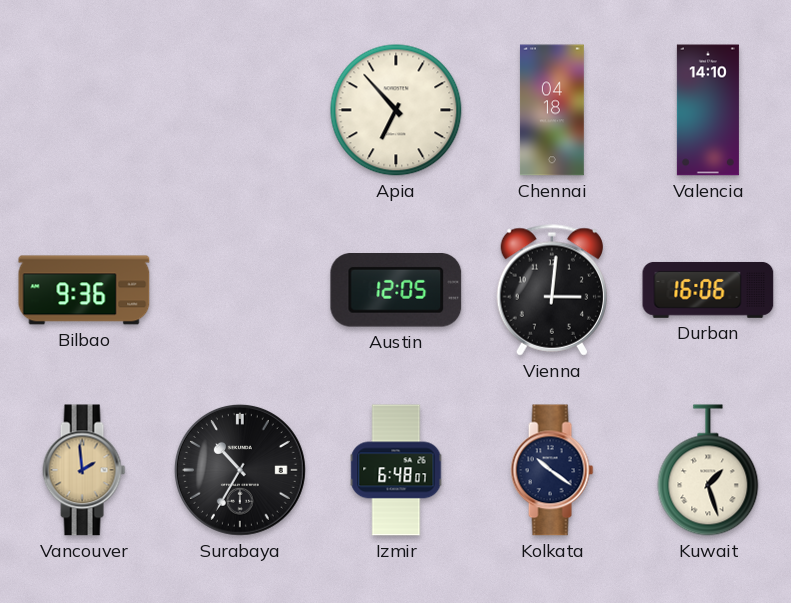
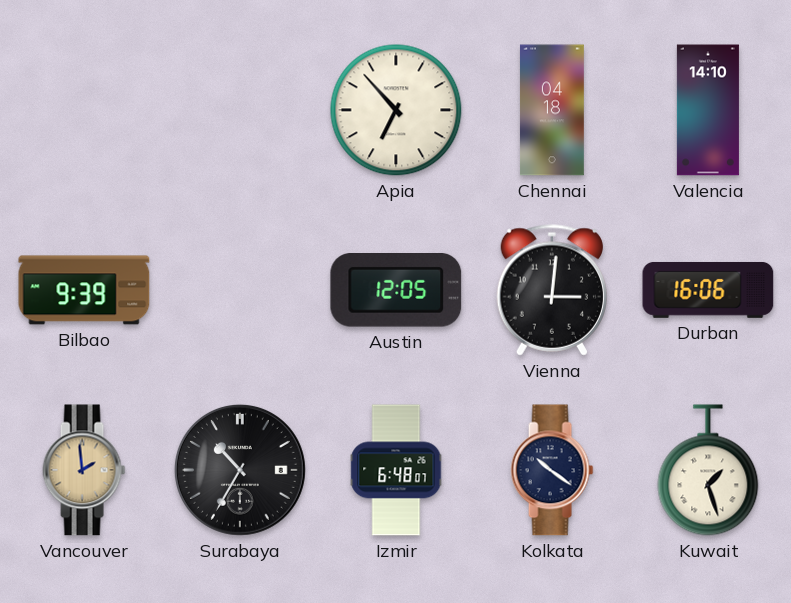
Bilbao: 9:36 -> 9:39 (84, 290)
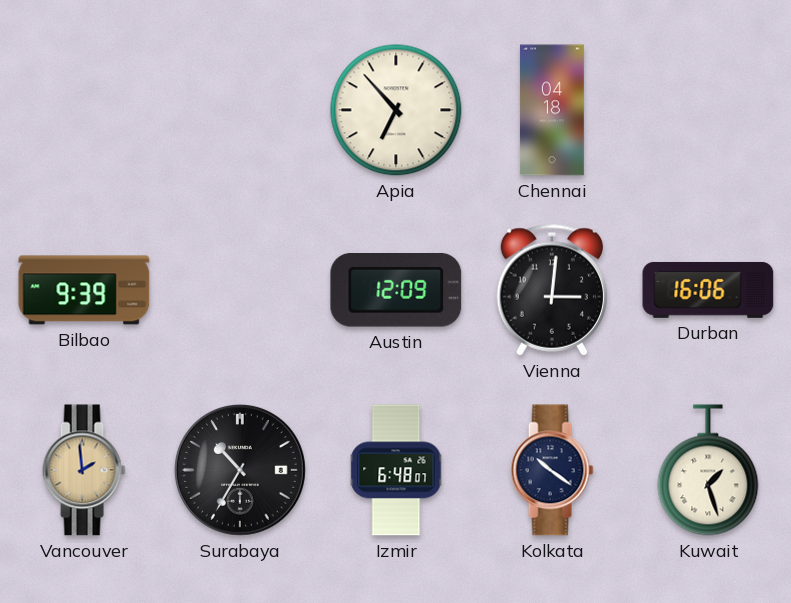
Valencia: 14:10 -> none (708, 110)
Austin: 12:05 -> 12:09 (396, 291)
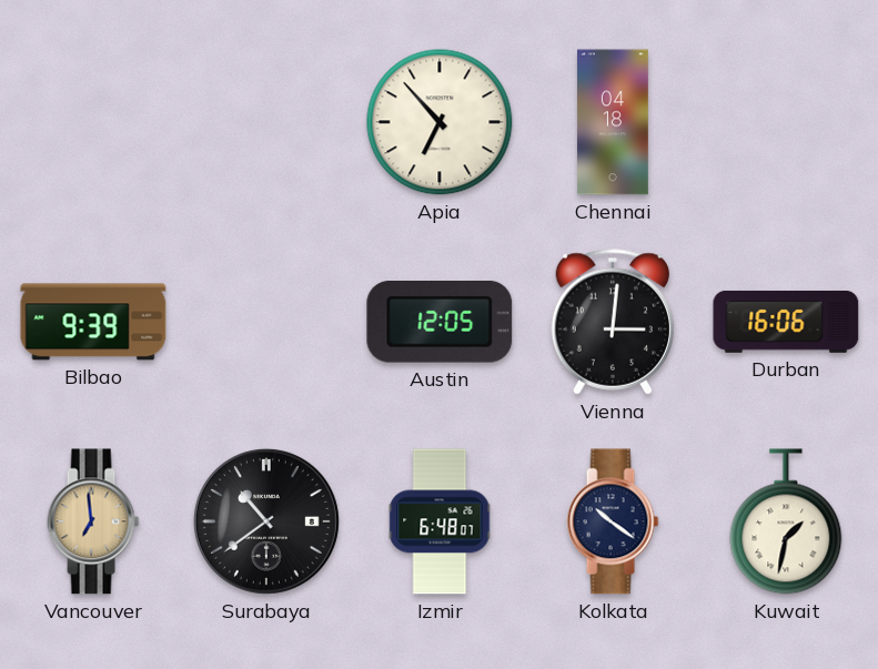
Austin: 12:09 -> 12:05 (440, 323)
Vancouver: 1:59 -> 6:59 (93, 521)
Surabaya: 10:35 -> 10:39 (266, 521)
Kuwait: 1:27 -> 1:32 (786, 521)
